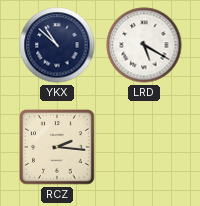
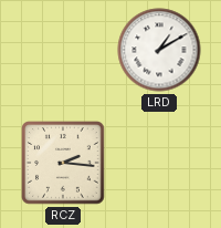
YKX: 10:52 -> none (57, 45)
LRD: 5:20 -> 1:10 (159, 50)
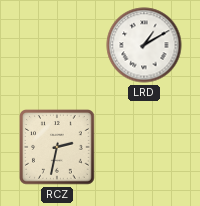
RCZ: 2:16 -> 2:32 (57, 147)
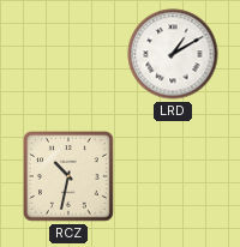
RCZ: 2:32 -> 10:32 (68, 176)
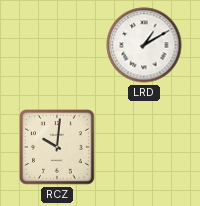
RCZ: 10:32 -> 10:01 (57, 147)
